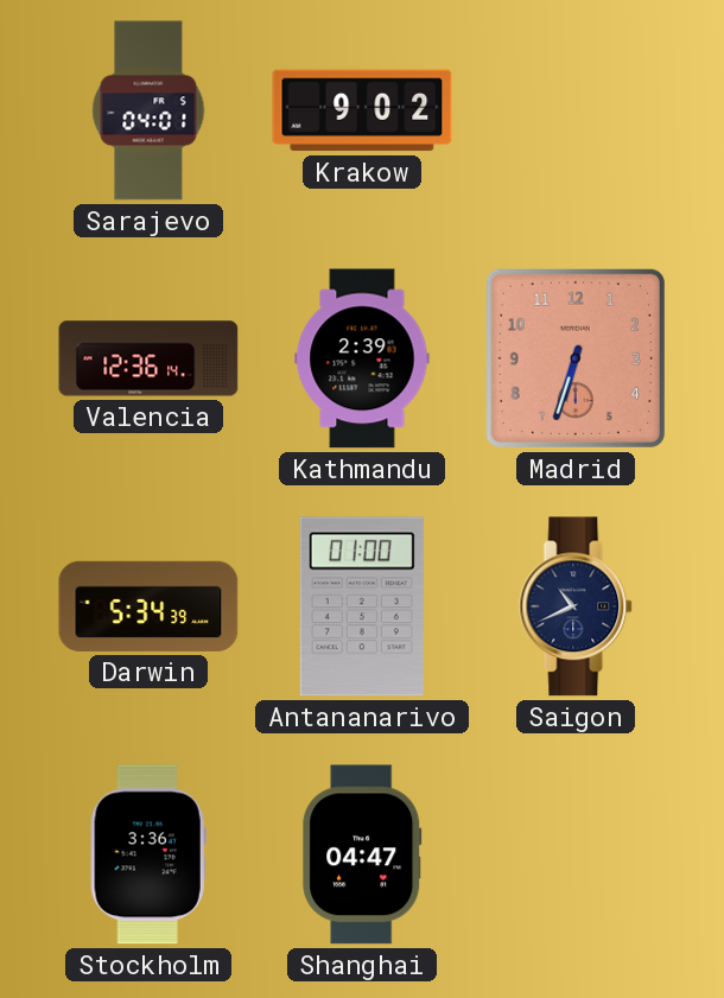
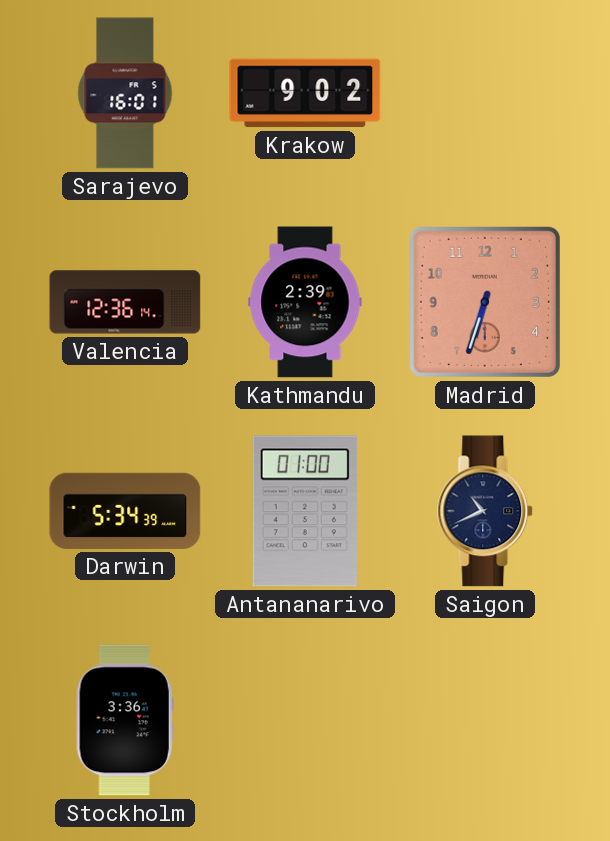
Sarajevo: 04:01 -> 16:01 (125, 93)
Shanghai: 04:47 -> none (362, 854)
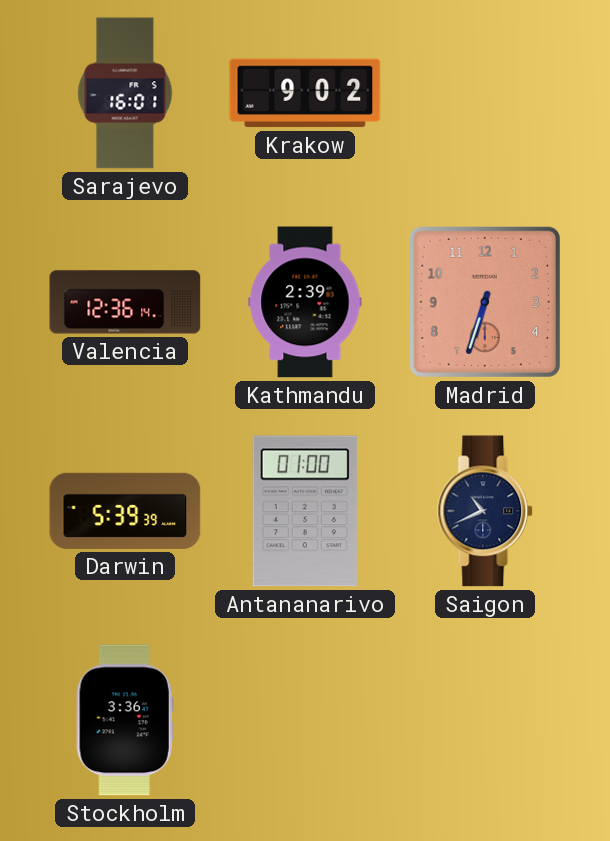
Darwin: 5:34 -> 5:39 (125, 511)
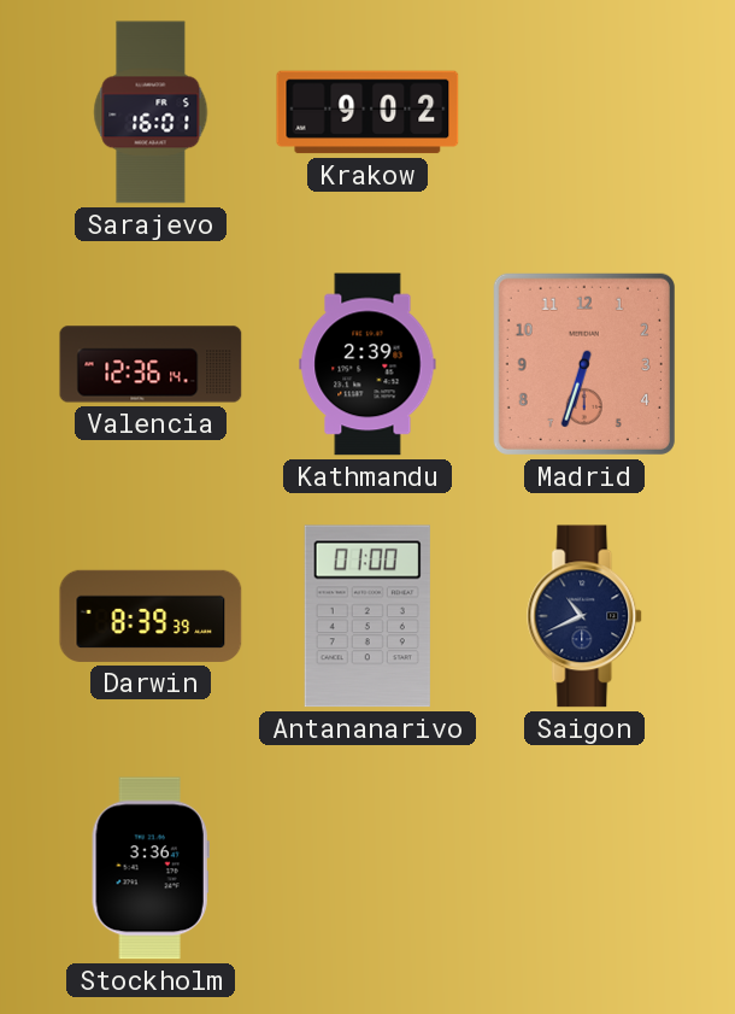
Darwin: 5:39 -> 8:39 (151, 616)
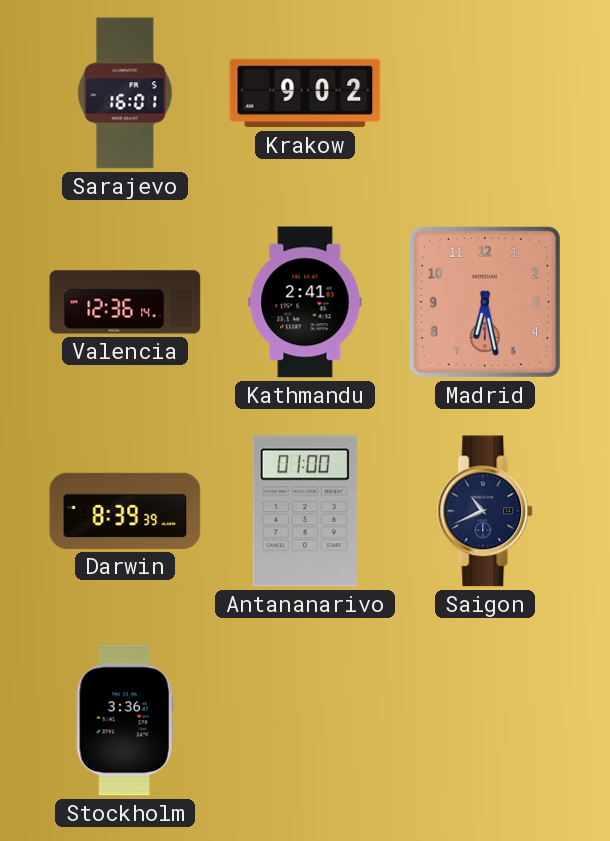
Kathmandu: 2:39 -> 2:41 (305, 302)
Madrid: 6:33 -> 6:28 (485, 302)
